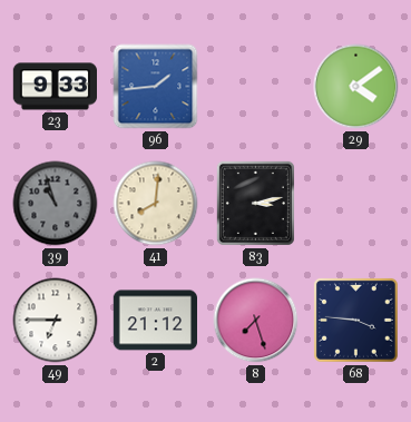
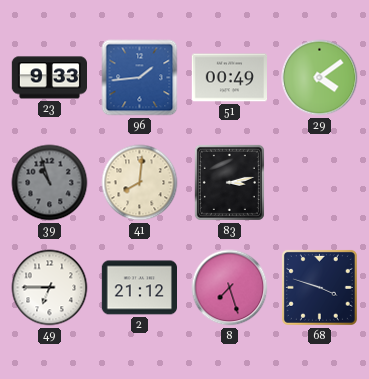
51: none -> 00:49 (229, 78)
68: 3:46 -> 3:48 (319, 287)
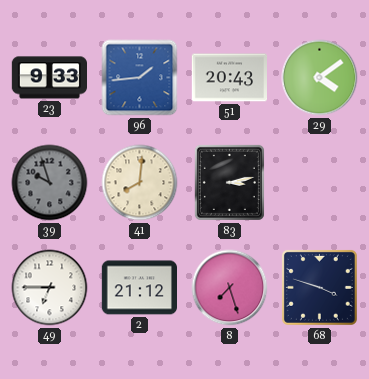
51: 00:49 -> 20:43 (229, 78)
39: 10:57 -> 9:57 (50, 183)
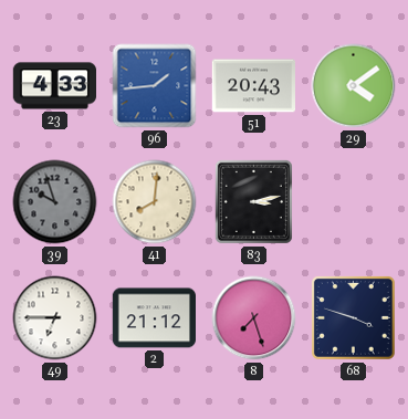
23: 9:33 -> 4:33 (54, 86)
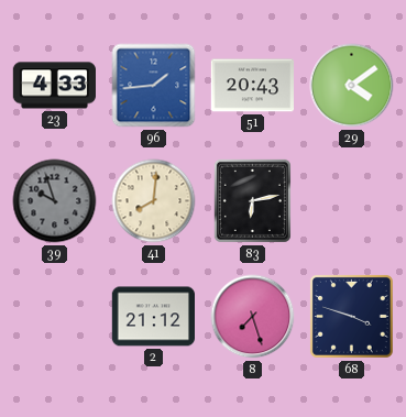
83: 3:13 -> 6:13 (252, 200)
49: 6:45 -> none (55, 318)
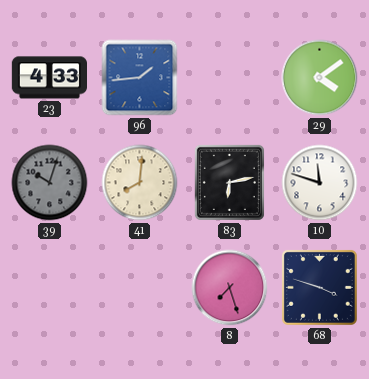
51: 20:43 -> none (252, 86)
39: 9:57 -> 10:03 (50, 183)
10: none -> 11:48 (320, 183)
2: 21:12 -> none (153, 317)
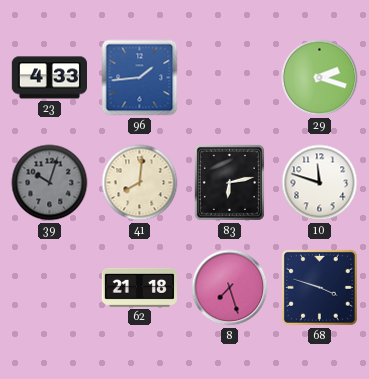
29: 4:09 -> 2:18 (320, 78)
62: none -> 21:18 (139, 287)
